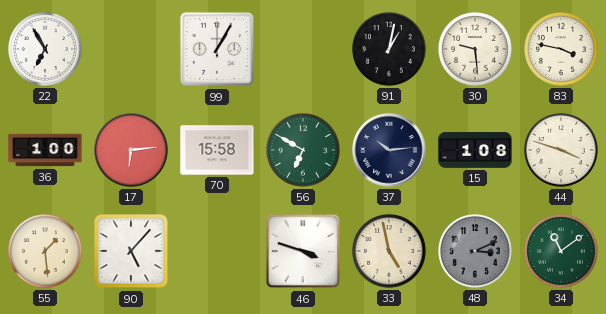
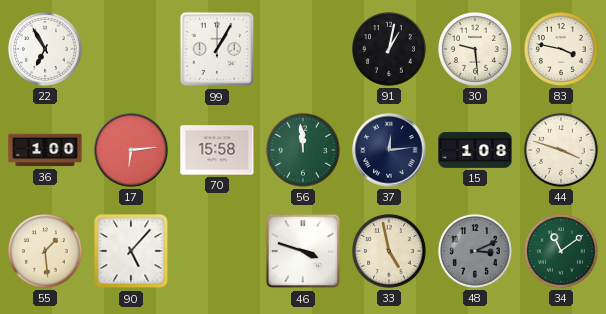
56: 6:50 -> 11:59 (304, 151)
37: 10:14 -> 12:14 (389, 150)
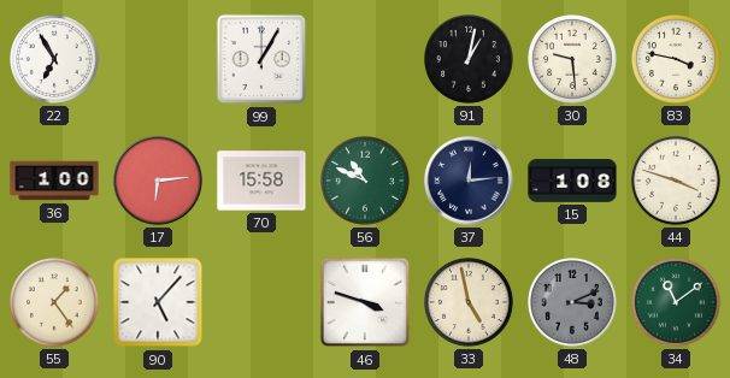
56: 11:59 -> 10:49 (366, 182)
55: 1:29 -> 1:24 (55, 303)
